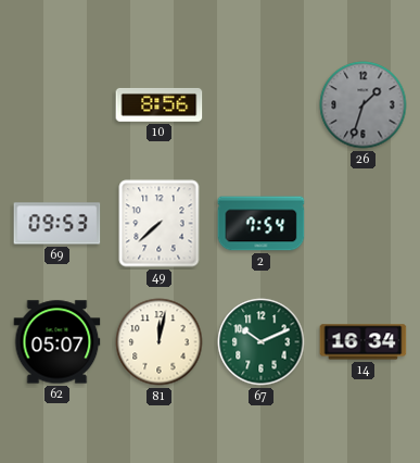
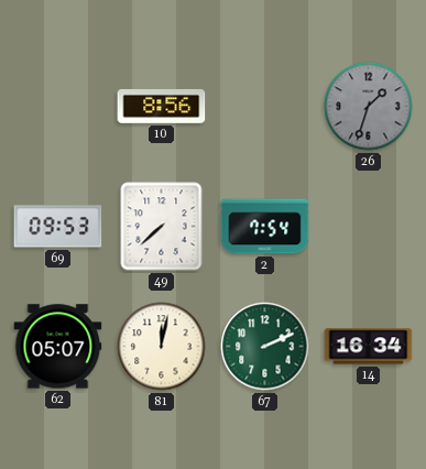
67: 10:11 -> 2:11 (265, 347)
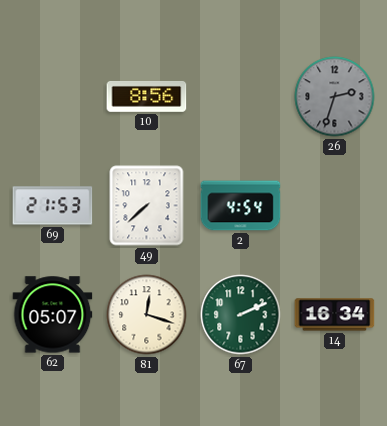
26: 1:33 -> 2:33 (335, 97)
69: 09:53 -> 21:53 (53, 206)
2: 7:54 -> 4:54 (241, 206)
81: 12:02 -> 12:18 (147, 315)
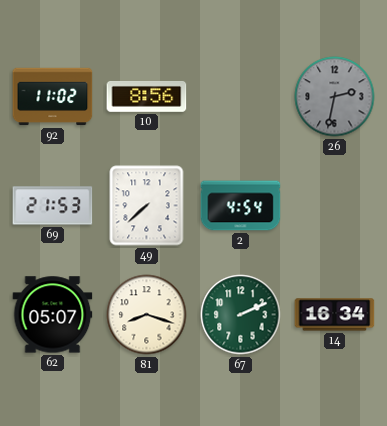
92: none -> 11:02 (53, 97)
26: 2:33 -> 2:32 (335, 97)
81: 12:18 -> 8:18 (147, 315)
